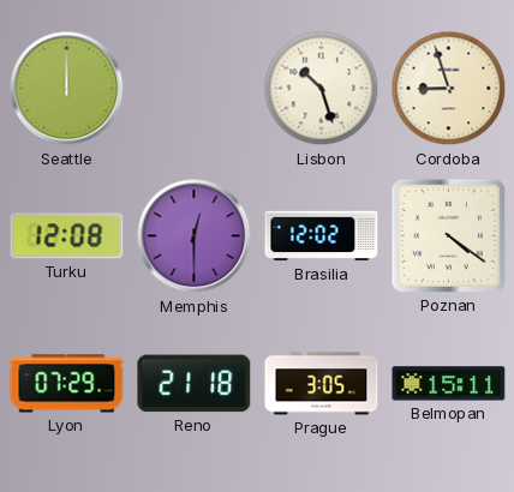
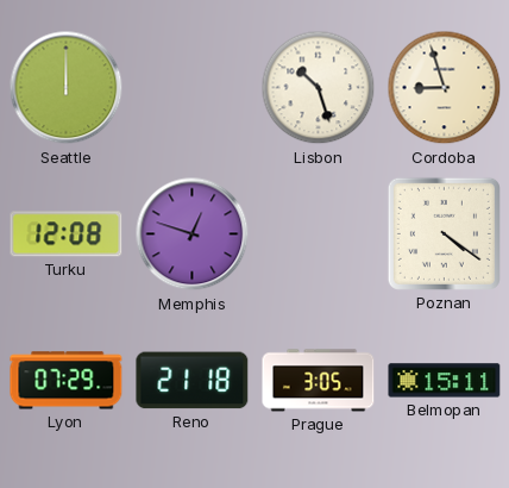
Memphis: 12:30 -> 12:48 (193, 234)
Brasilia: 12:02 -> none (322, 236)
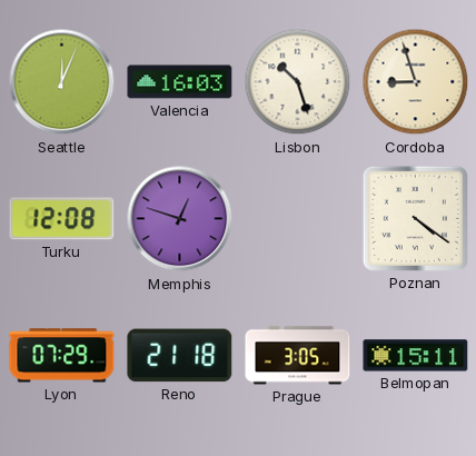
Seattle: 12:00 -> 12:04 (62, 82)
Valencia: none -> 16:03 (180, 82)
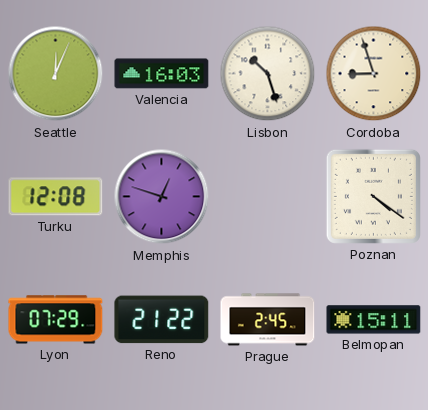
Reno: 21:18 -> 21:22 (162, 320)
Prague: 3:05 -> 2:45 (268, 320)
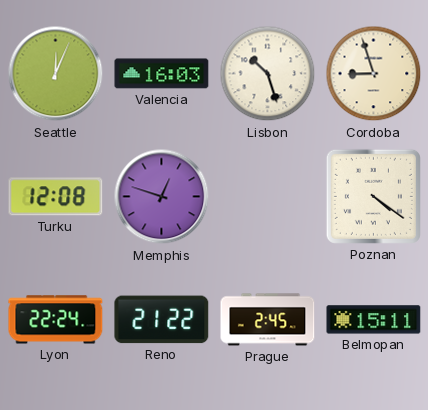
Lyon: 07:29 -> 22:24 (56, 320)
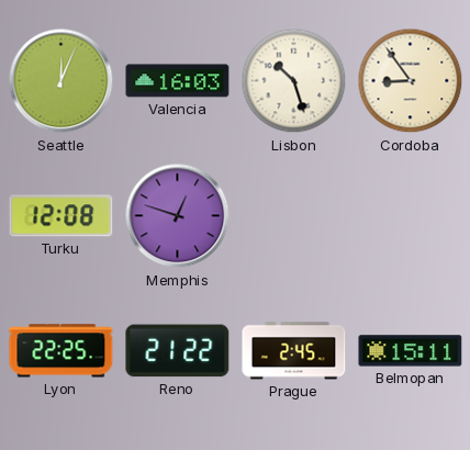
Cordoba: 8:57 -> 8:54 (411, 81)
Poznan: 4:21 -> none (373, 196)
Lyon: 22:24 -> 22:25 (61, 351)
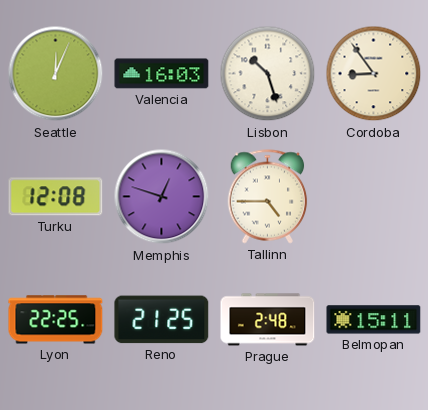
Tallinn: none -> 4:45 (268, 197)
Reno: 21:22 -> 21:25 (162, 320)
Prague: 2:45 -> 2:48 (268, 320)
